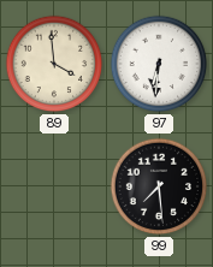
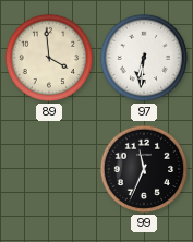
99: 7:29 -> 11:34 (144, 169)
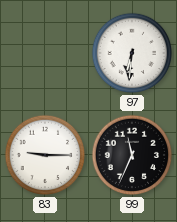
89: 3:59 -> none (49, 58)
83: none -> 9:15 (45, 155)
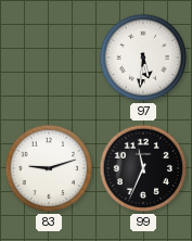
97: 6:31 -> 5:31 (143, 58)
83: 9:15 -> 9:12 (49, 168)
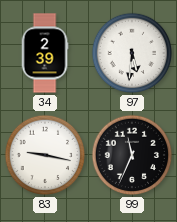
34: none -> 2:39 (45, 53)
83: 9:12 -> 9:17 (45, 155)
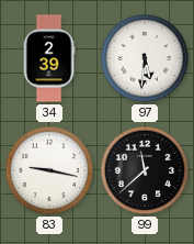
99: 11:34 -> 11:38 (145, 170)
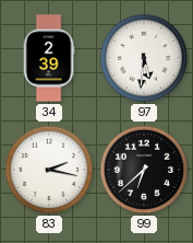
83: 9:17 -> 2:17 (49, 170)
99: 11:38 -> 6:38 (144, 170)
